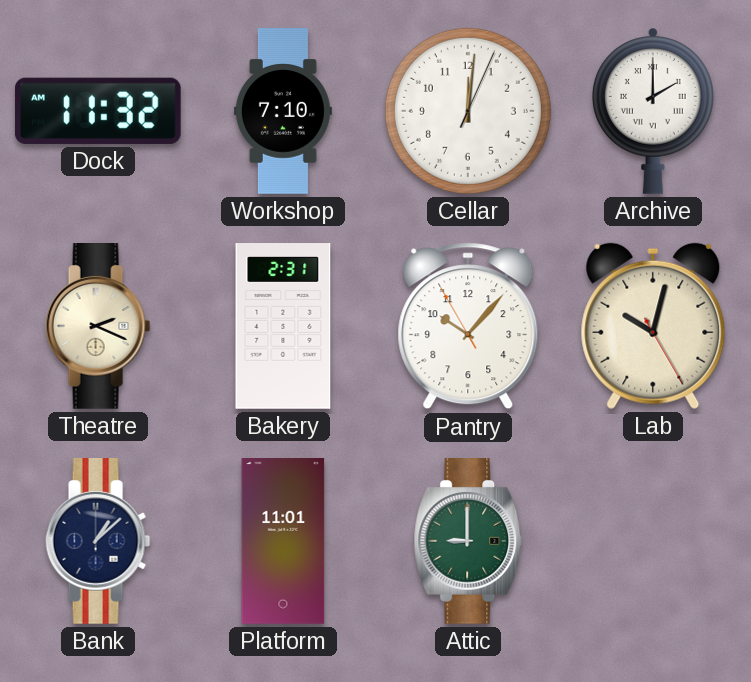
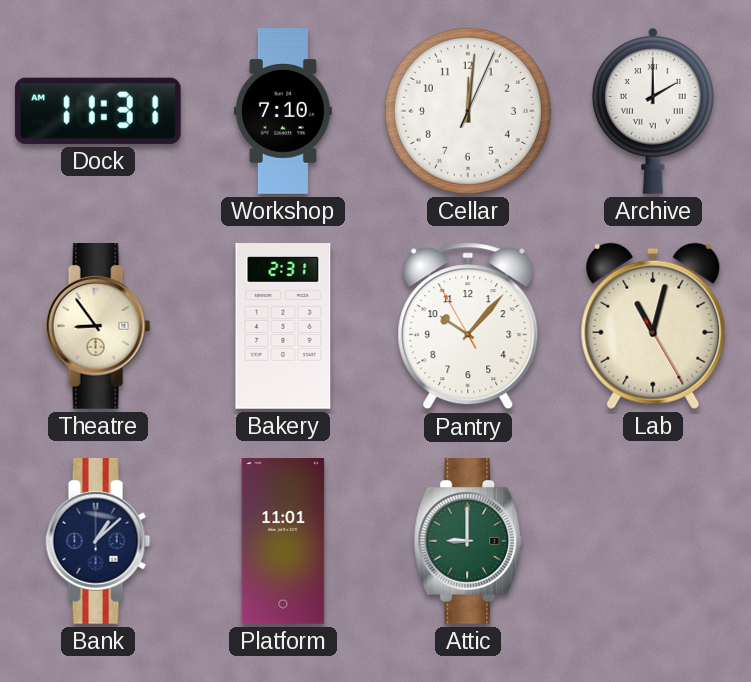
Dock: 11:32 -> 11:31 (98, 111)
Theatre: 2:19 -> 8:54 (98, 327)
Lab: 10:02 -> 11:02 (653, 326)
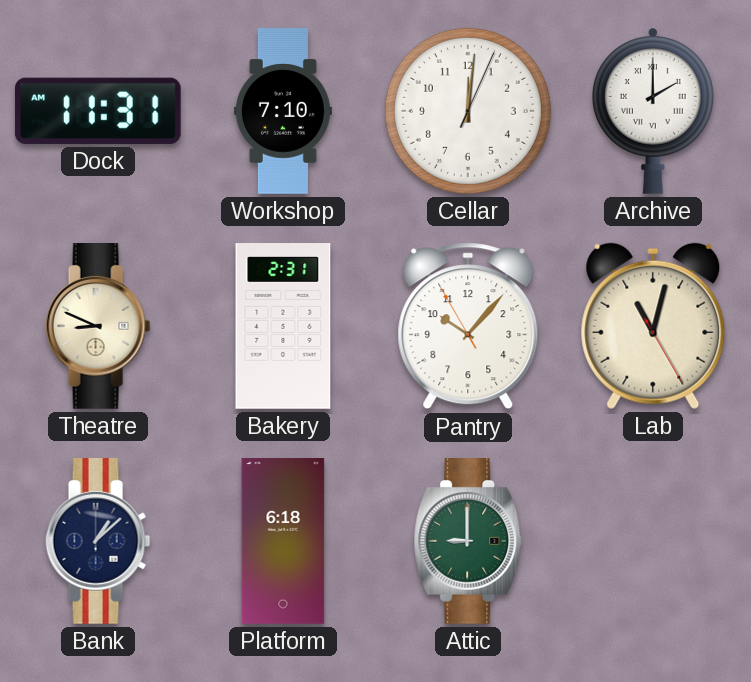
Theatre: 8:54 -> 8:49 (98, 327)
Platform: 11:01 -> 6:18 (283, 541)
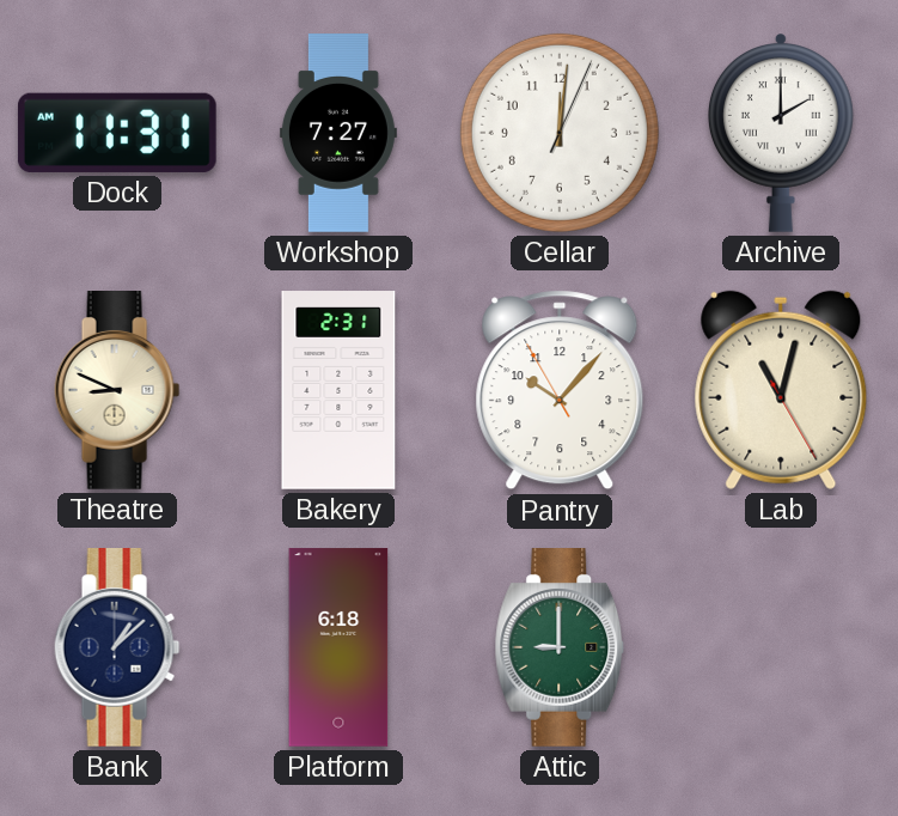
Workshop: 7:10 -> 7:27 (338, 133)
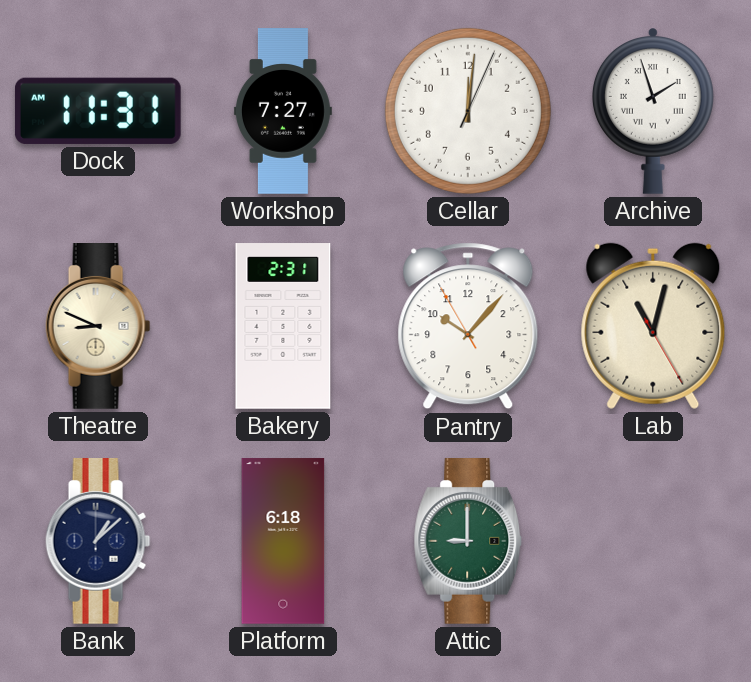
Archive: 2:00 -> 1:57 (653, 111)
